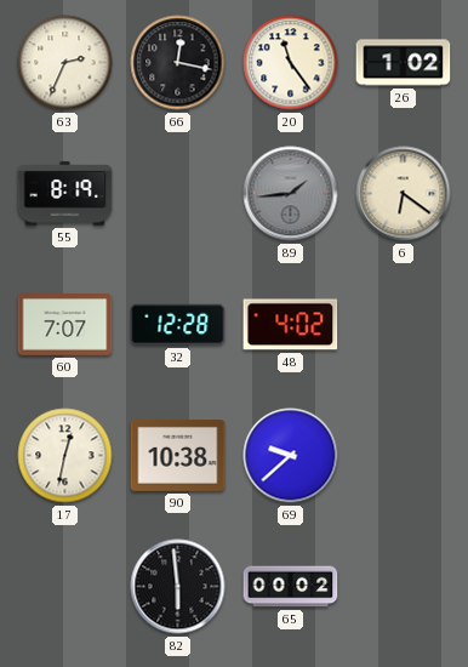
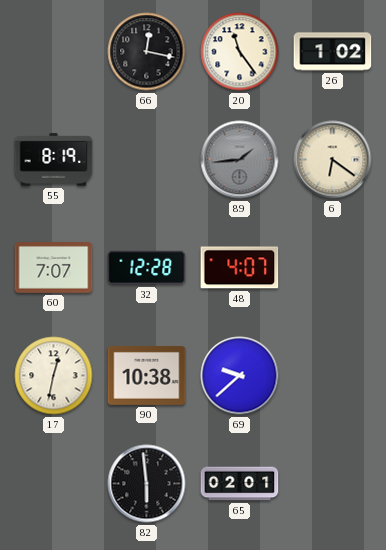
63: 2:34 -> none (65, 63)
48: 4:02 -> 4:07 (240, 268)
65: 00:02 -> 02:01 (240, 484)
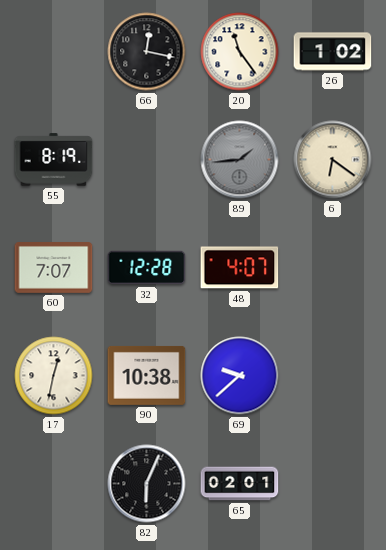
82: 5:59 -> 6:04 (147, 484)
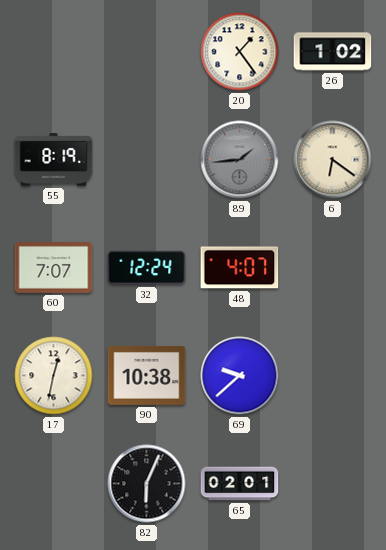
66: 12:17 -> none (147, 52)
20: 11:24 -> 1:24 (240, 52)
32: 12:28 -> 12:24 (147, 268)
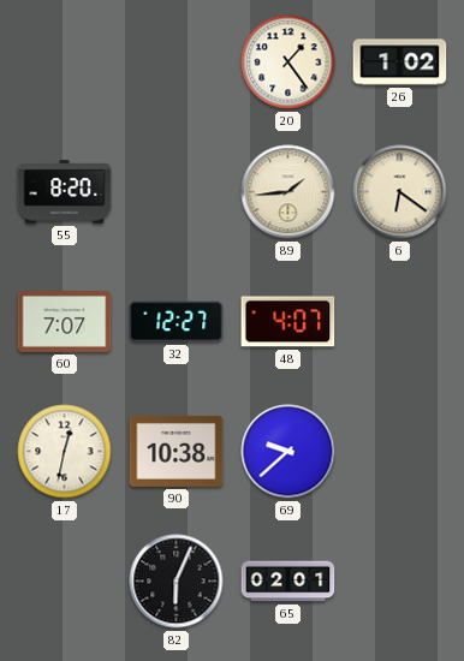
55: 8:19 -> 8:20 (65, 192)
89 dial: grey -> cream (288, 192)
32: 12:24 -> 12:27 (177, 322)
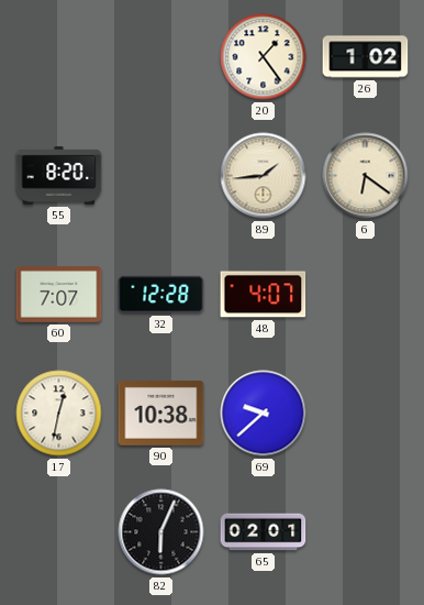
32: 12:27 -> 12:28 (161, 295)
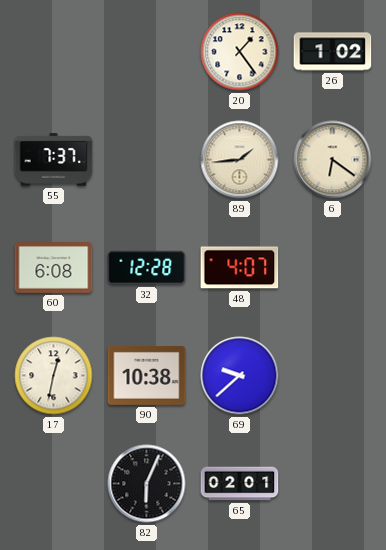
55: 8:20 -> 7:37 (54, 160)
60: 7:07 -> 6:08 (54, 268)
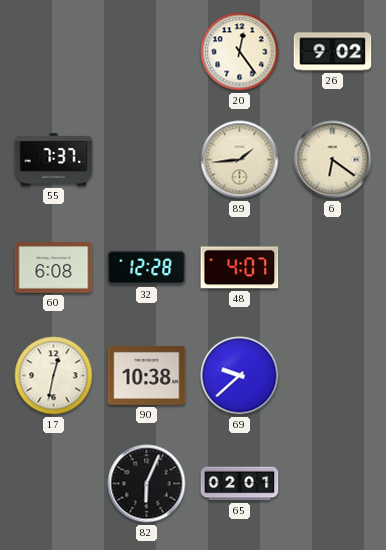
20: 1:24 -> 12:24 (240, 52)
26: 1:02 -> 9:02 (333, 52)
